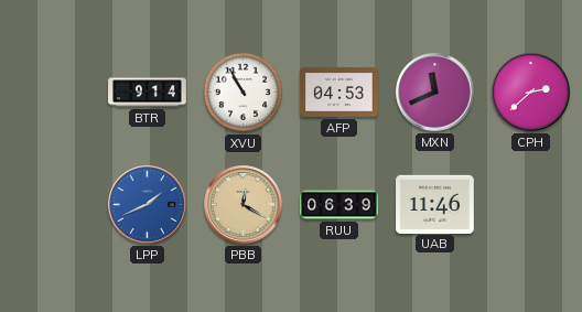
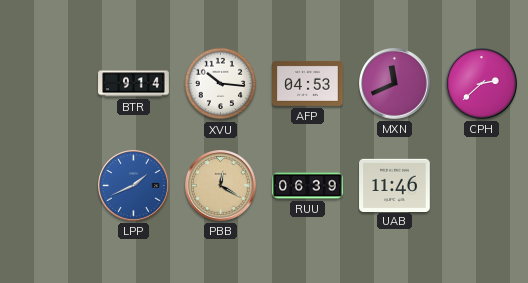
XVU: 10:55 -> 10:16 (221, 84)
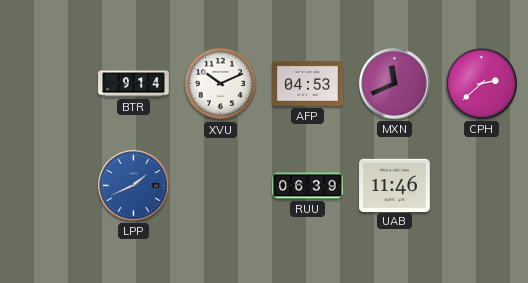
XVU: 10:16 -> 10:11 (221, 84)
PBB: 12:20 -> none (221, 186)
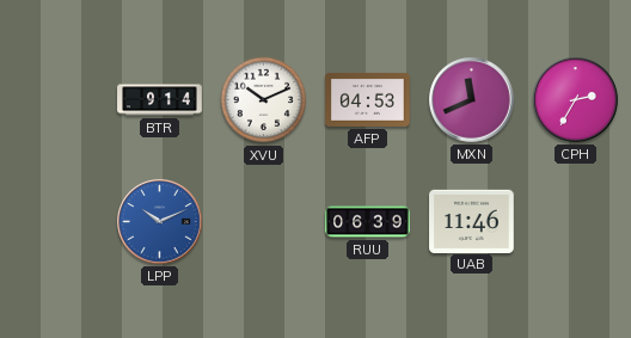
CPH: 2:38 -> 2:35 (576, 100)
LPP: 1:41 -> 10:11 (160, 222)
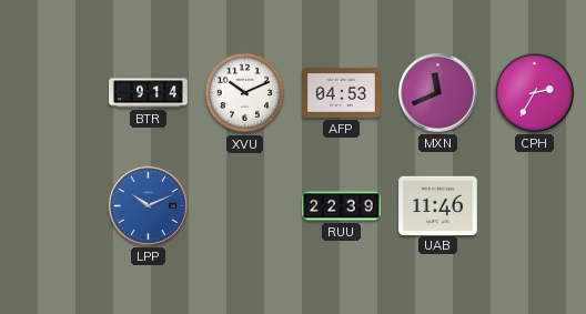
RUU: 06:39 -> 22:39 (342, 206)
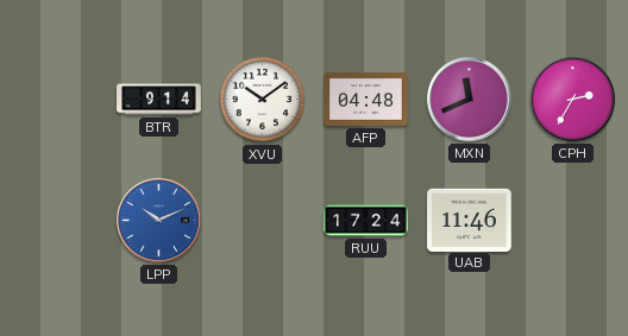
XVU: 10:11 -> 10:09 (263, 100)
AFP: 04:53 -> 04:48 (366, 99)
RUU: 22:39 -> 17:24 (366, 221)
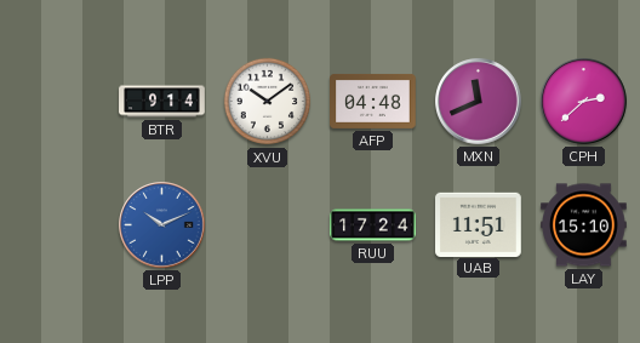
CPH: 2:35 -> 2:38 (584, 102)
UAB: 11:46 -> 11:51 (479, 224)
LAY: none -> 15:10 (584, 225)
